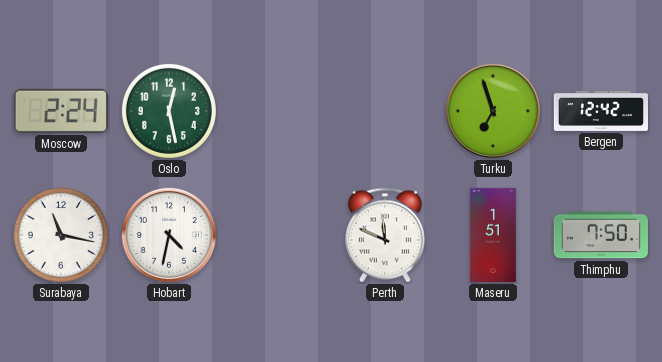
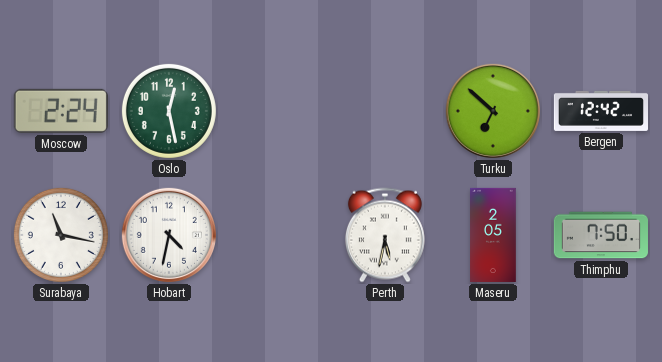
Turku: 6:57 -> 6:52 (493, 111)
Perth: 11:49 -> 5:32 (385, 235)
Maseru: 1:51 -> 2:05 (493, 235)
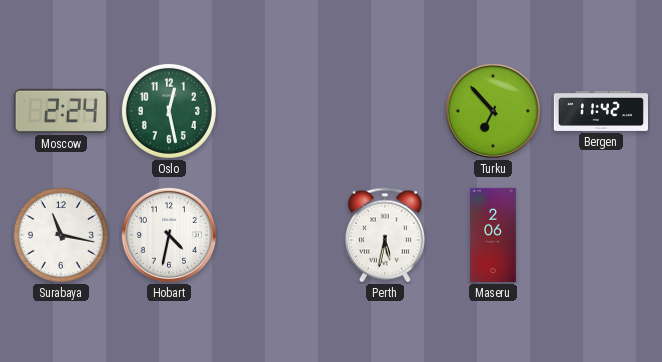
Turku: 6:52 -> 6:53 (493, 111)
Bergen: 12:42 -> 11:42 (600, 111)
Maseru: 2:05 -> 2:06 (493, 235)
Thimphu: 7:50 -> none (601, 235)
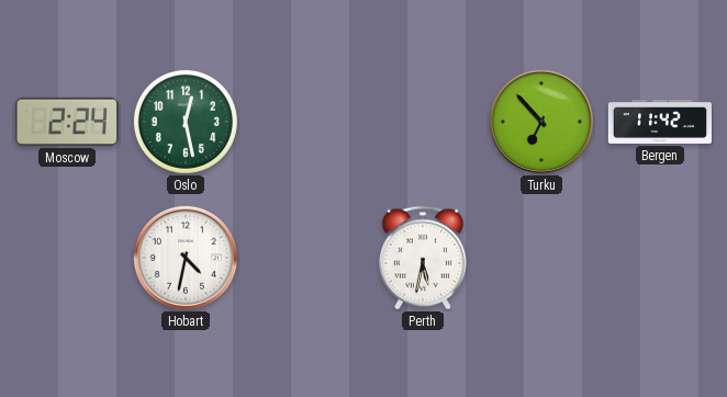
Surabaya: 11:17 -> none (61, 235)
Maseru: 2:06 -> none (493, 235)
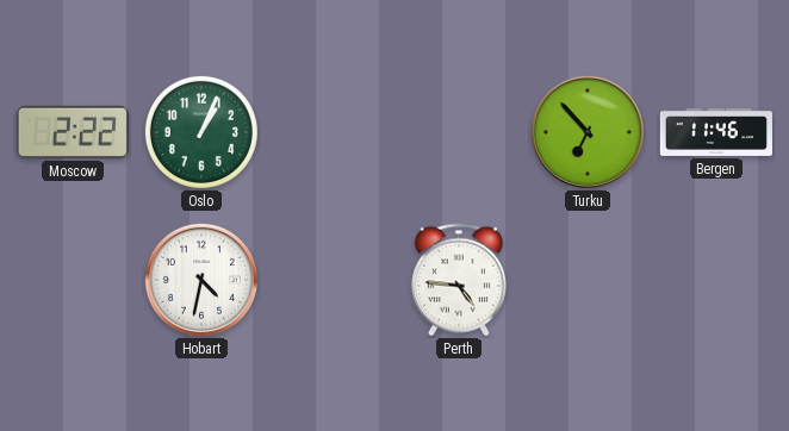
Moscow: 2:24 -> 2:22 (73, 132)
Oslo: 12:28 -> 1:04 (201, 132)
Bergen: 11:42 -> 11:46 (715, 132)
Perth: 5:32 -> 4:46 (459, 280)
